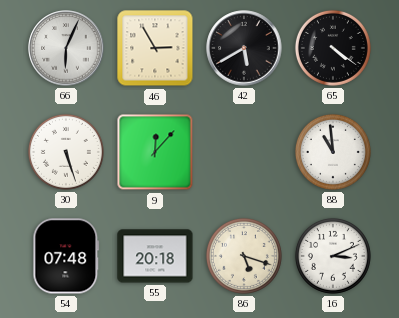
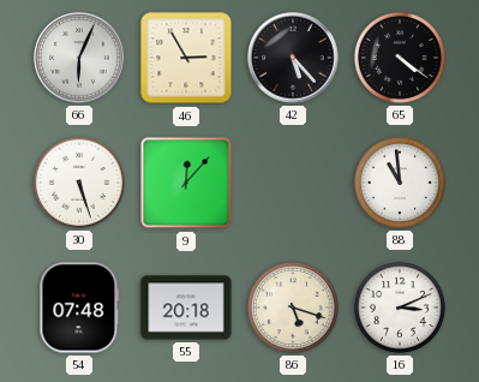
42: 5:40 -> 5:23 (293, 58)
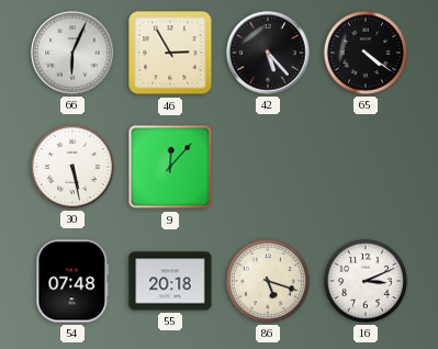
30: 5:27 -> 5:28 (72, 167)
88: 10:59 -> none (400, 183)
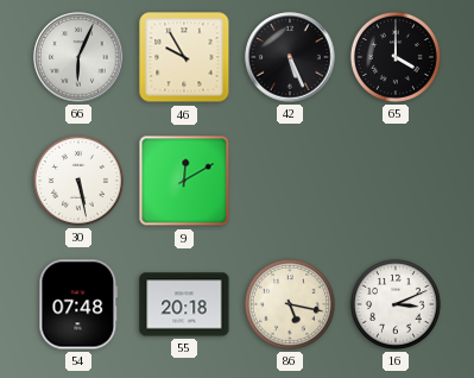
46: 2:55 -> 9:55 (184, 57)
42: 5:23 -> 5:26 (290, 57)
65: 4:21 -> 4:00 (396, 57)
9: 12:07 -> 12:10 (184, 181)
86: 5:18 -> 5:17 (290, 304)
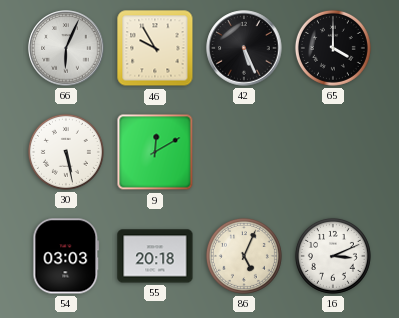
54: 07:48 -> 03:03 (66, 256)
86: 5:17 -> 5:04 (244, 256)
